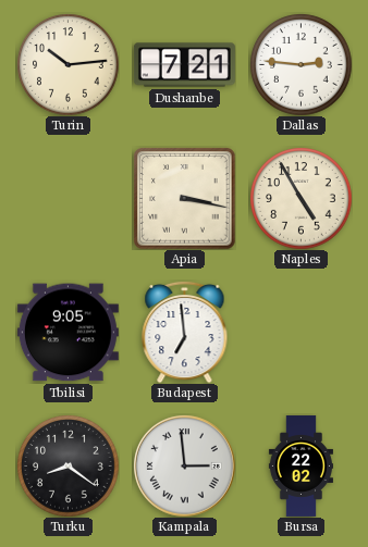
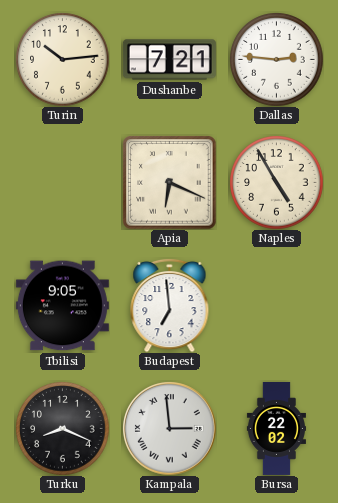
Apia: 3:17 -> 6:19 (169, 182)
Turku: 8:21 -> 8:19 (62, 428)
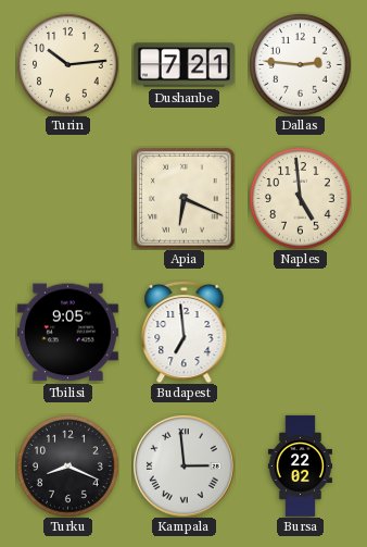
Naples: 4:55 -> 4:59 (300, 198)
